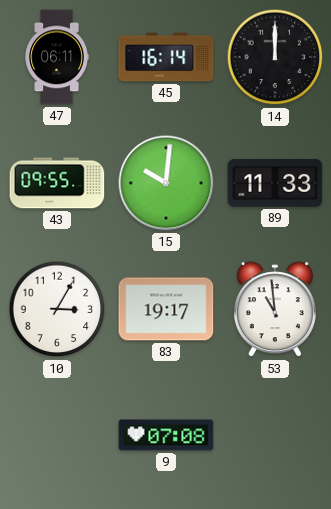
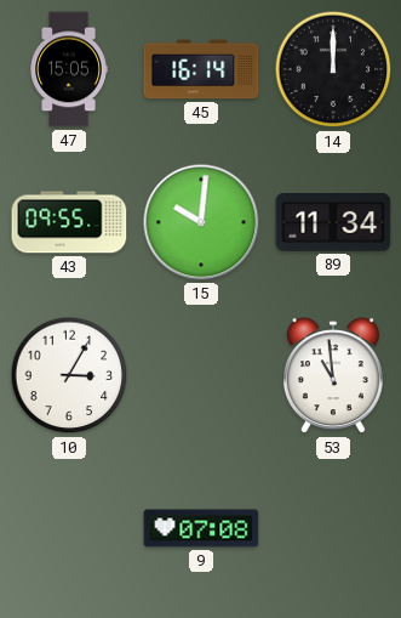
47: 06:11 -> 15:05 (69, 69)
89: 11:33 -> 11:34 (333, 223)
83: 19:17 -> none (166, 309)
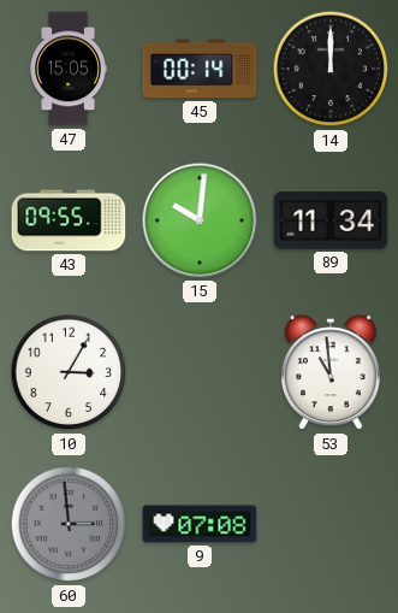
45: 16:14 -> 00:14 (200, 69)
60: none -> 2:59 (69, 524)
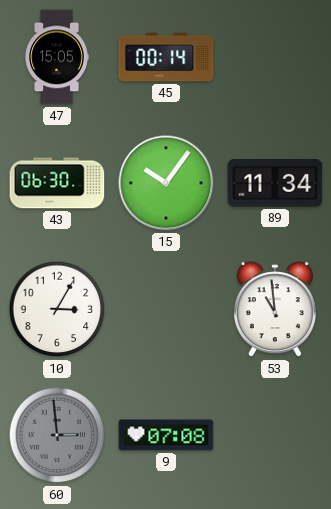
14: 12:00 -> none (331, 69)
43: 09:55 -> 06:30 (57, 183)
15: 10:01 -> 10:06 (166, 183)
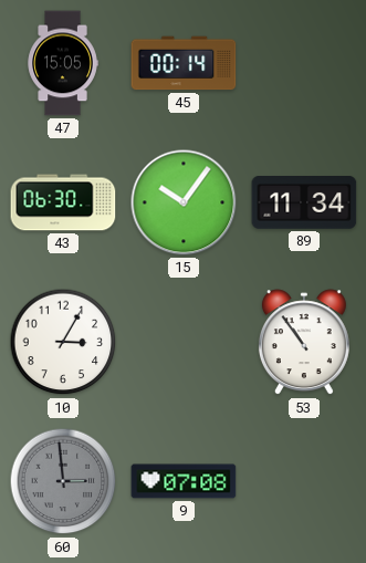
53: 10:59 -> 10:54 (304, 343)
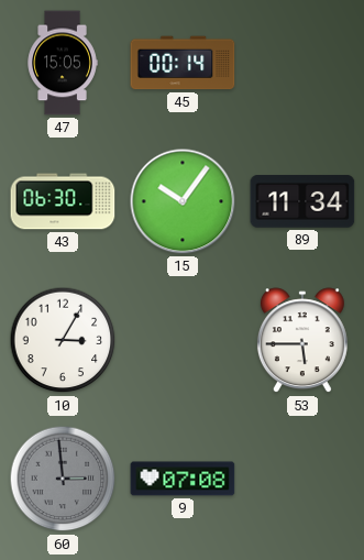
53: 10:54 -> 5:45 (302, 341)
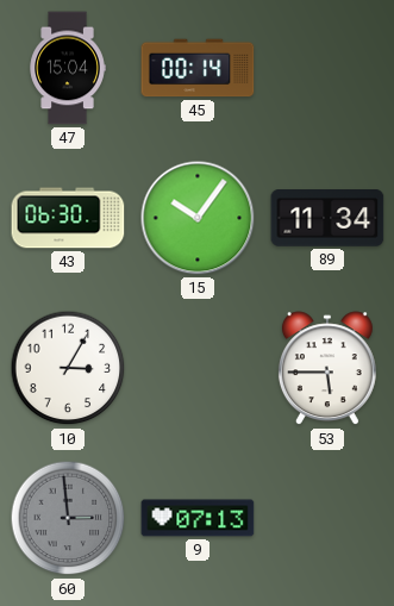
47: 15:05 -> 15:04 (68, 68)
9: 07:08 -> 07:13 (198, 518)
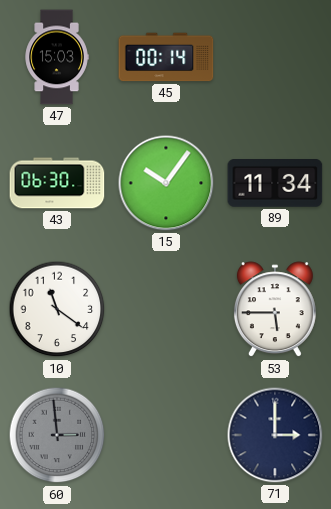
47: 15:04 -> 15:03 (57, 57)
10: 3:05 -> 11:21 (57, 309)
9: 07:13 -> none (198, 518)
71: none -> 3:00 (275, 435)
